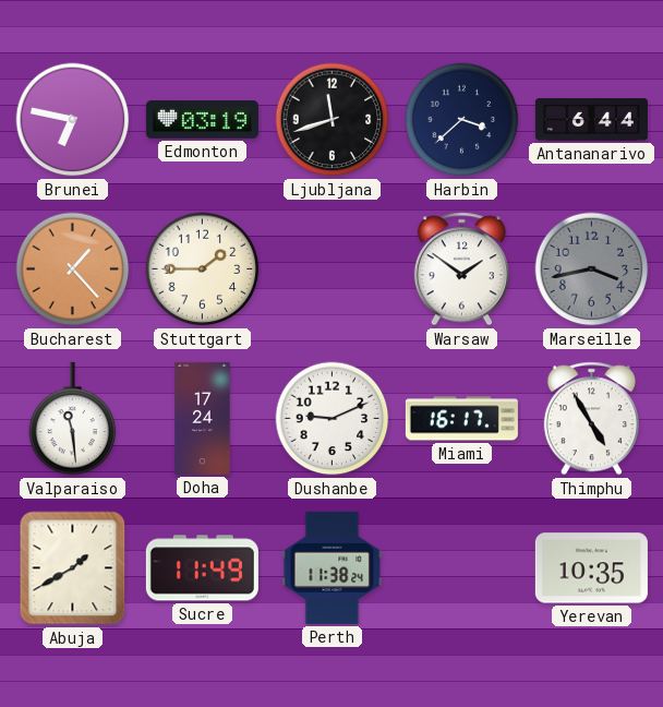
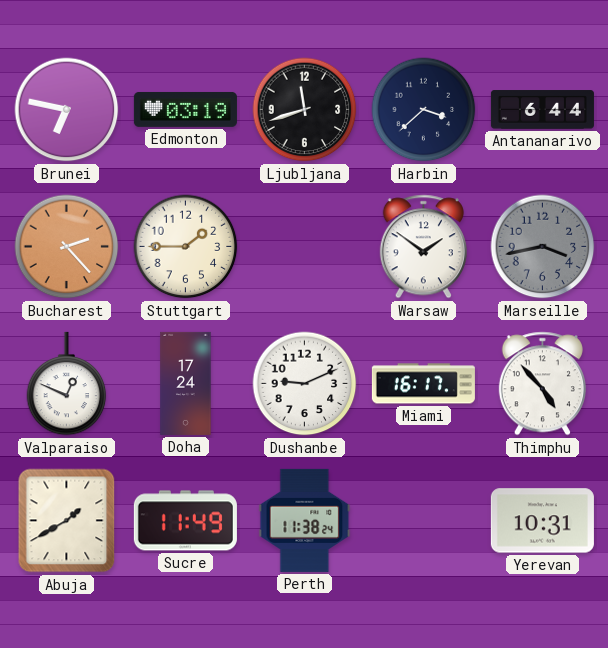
Bucharest: 1:23 -> 2:23 (67, 247)
Valparaiso: 11:29 -> 12:49 (67, 384)
Thimphu: 4:55 -> 4:53 (542, 384)
Yerevan: 10:35 -> 10:31 (542, 521)
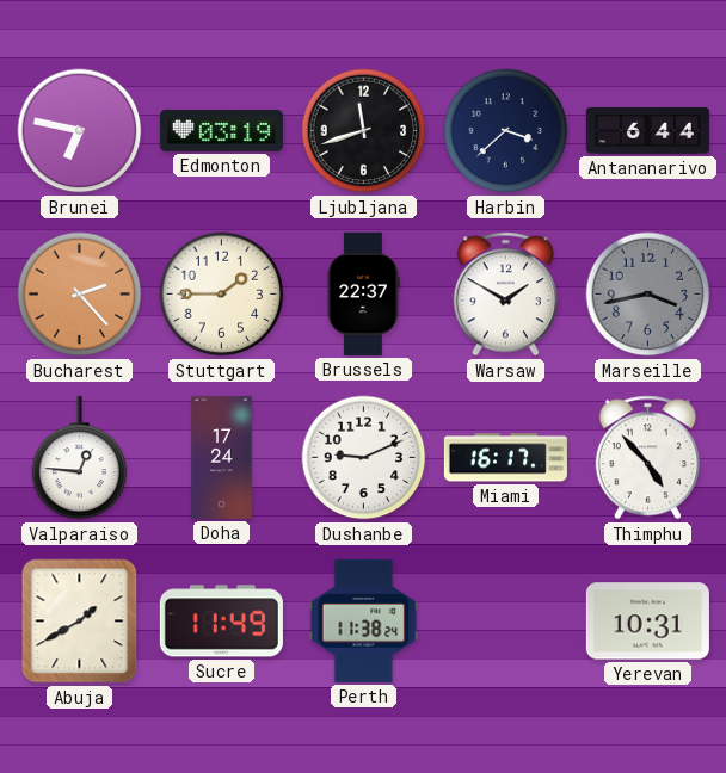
Brussels: none -> 22:37 (363, 293)
Warsaw: 1:51 -> 1:50 (505, 295)
Valparaiso: 12:49 -> 12:46 (80, 458)
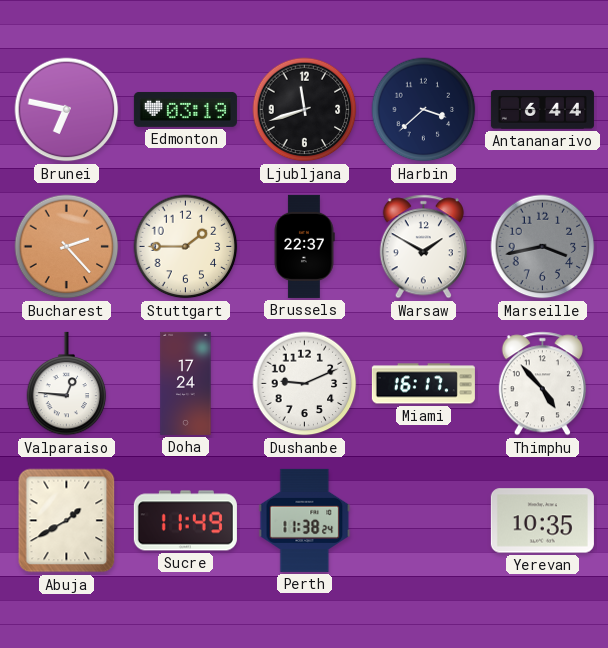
Yerevan: 10:31 -> 10:35 (542, 521)
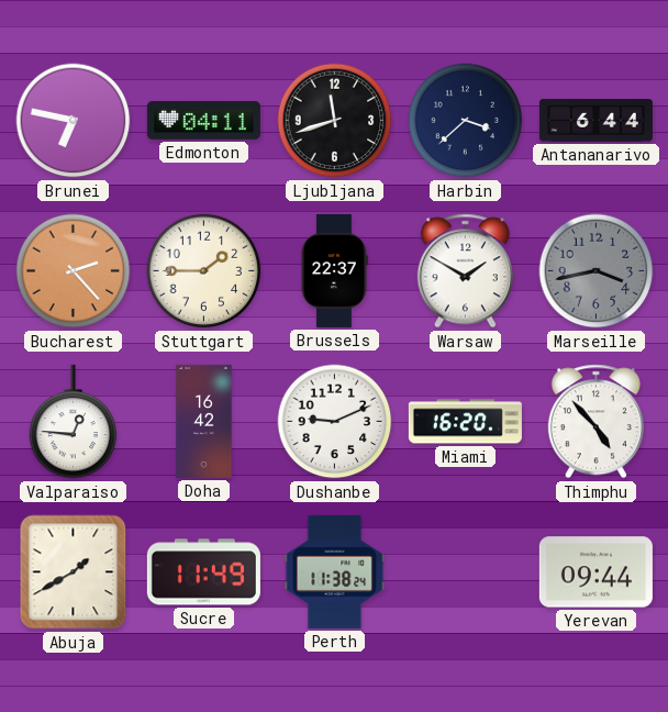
Edmonton: 03:19 -> 04:11 (203, 120)
Doha: 17:24 -> 16:42 (204, 421)
Miami: 16:17 -> 16:20 (465, 422)
Yerevan: 10:35 -> 09:44 (595, 572)
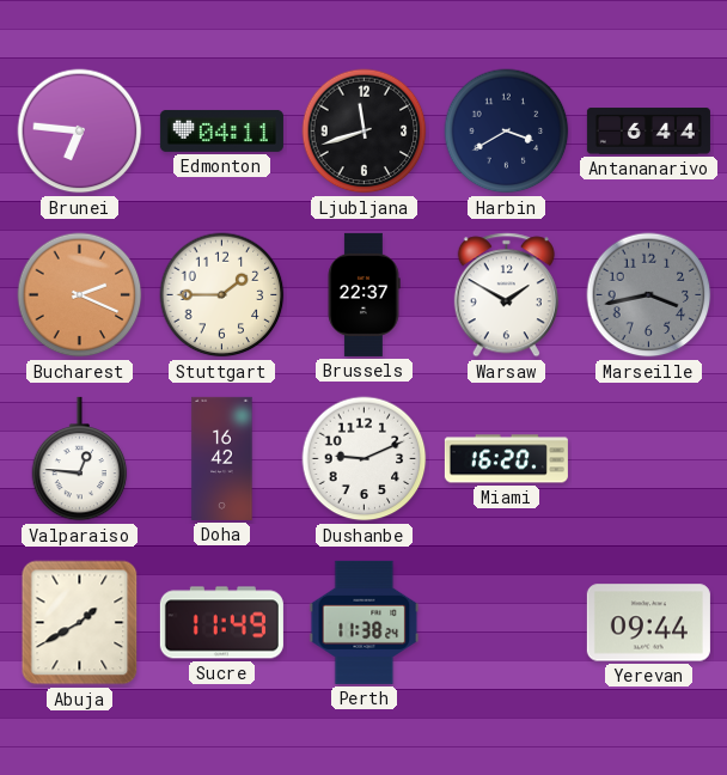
Brunei: 6:47 -> 6:46 (80, 132)
Harbin: 3:38 -> 3:40 (507, 132)
Bucharest: 2:23 -> 2:19 (80, 295)
Thimphu: 4:53 -> none (595, 422)
